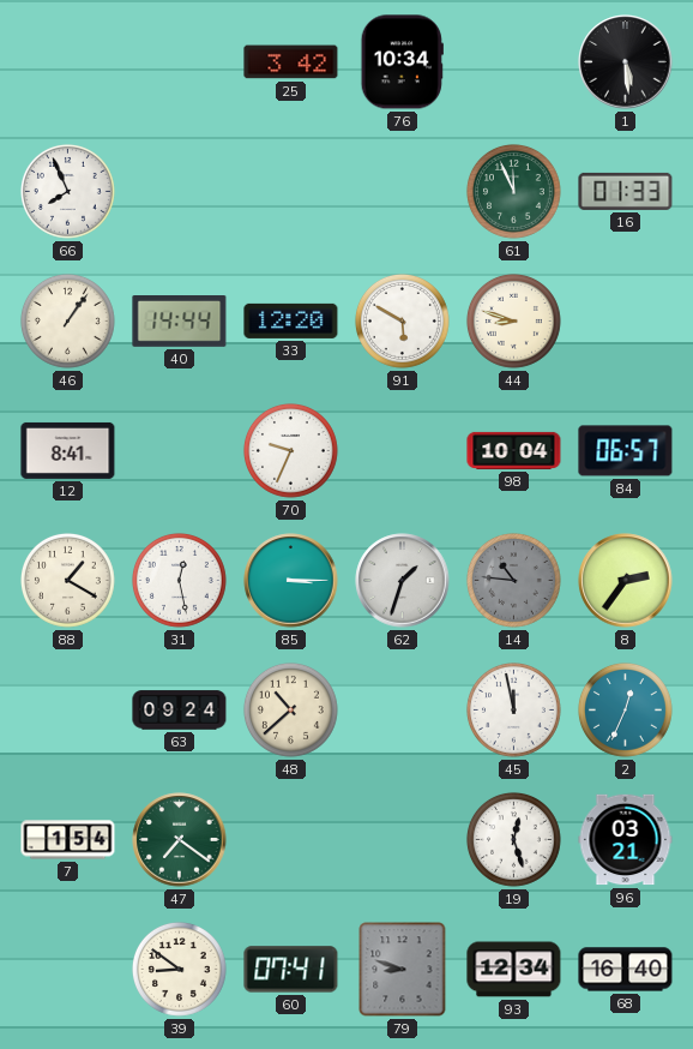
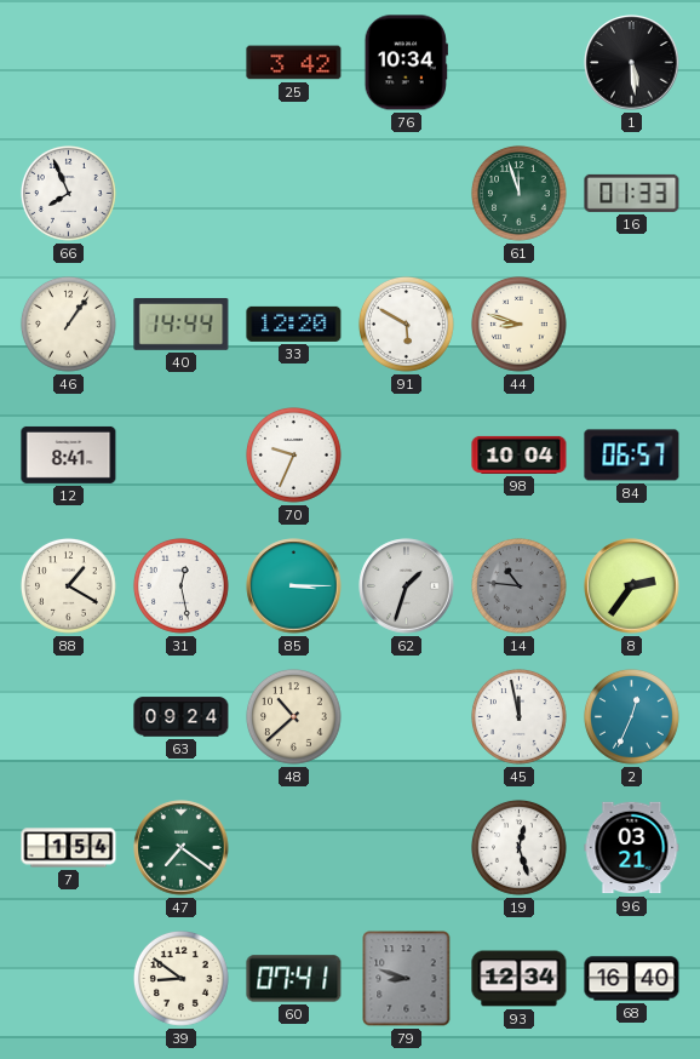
61: 11:56 -> 11:57 (520, 194)
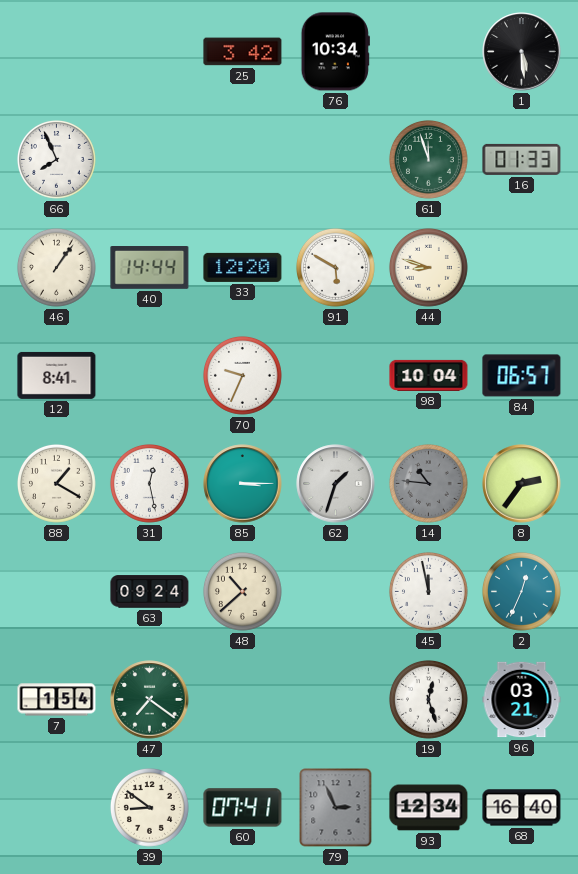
79: 8:48 -> 2:56 (336, 808)
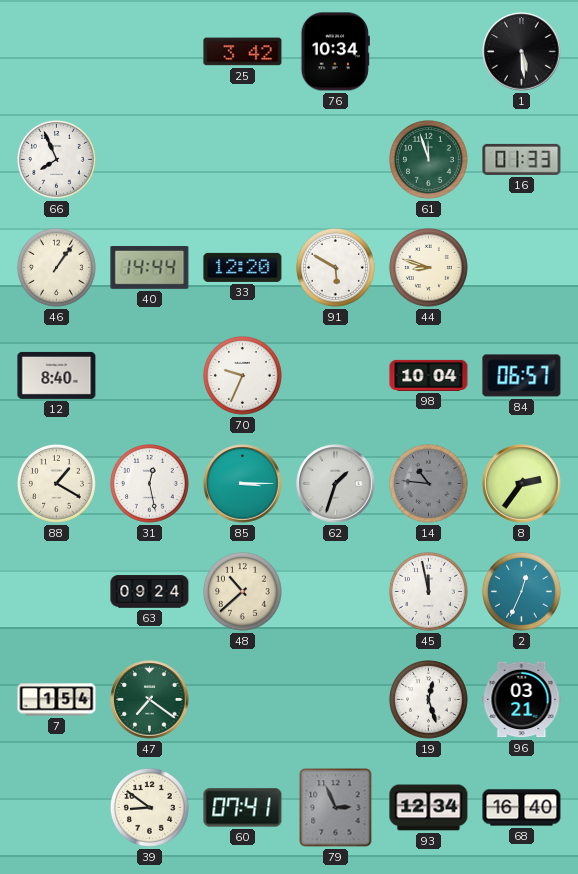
12: 8:41 -> 8:40 (57, 375)
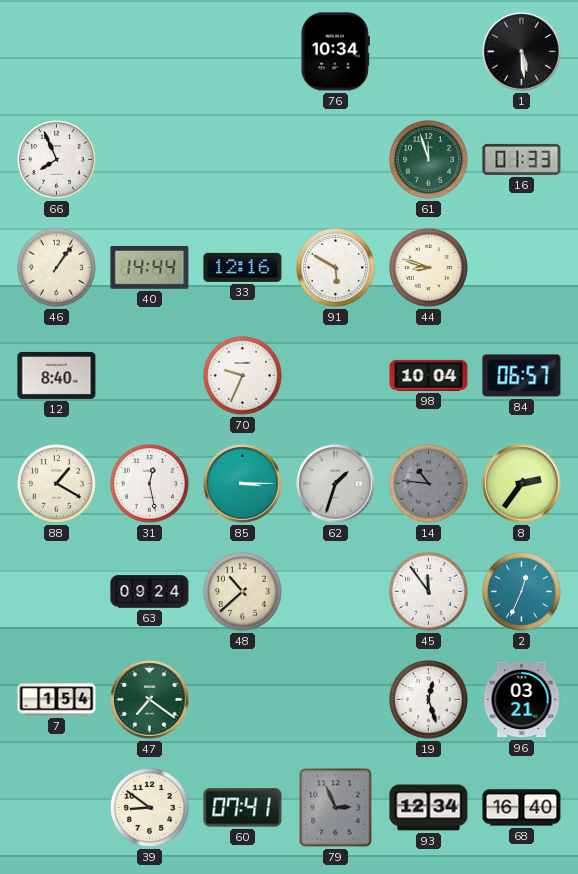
25: 3:42 -> none (243, 52)
33: 12:20 -> 12:16 (243, 267)
45: 11:58 -> 11:54 (429, 592)
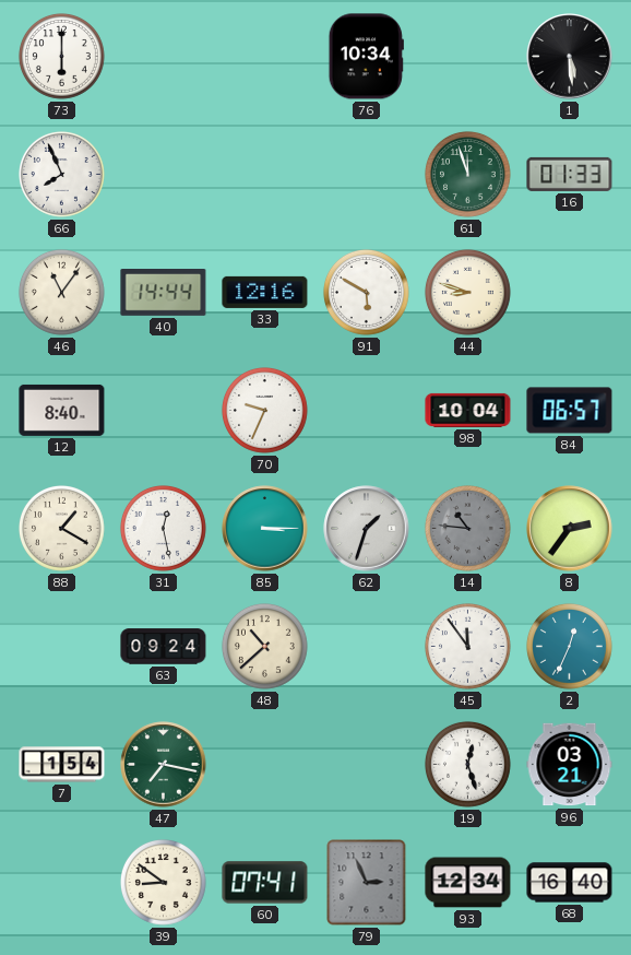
73: none -> 6:00 (62, 57)
46: 1:06 -> 11:06 (62, 293)
47: 7:21 -> 7:17 (164, 765)
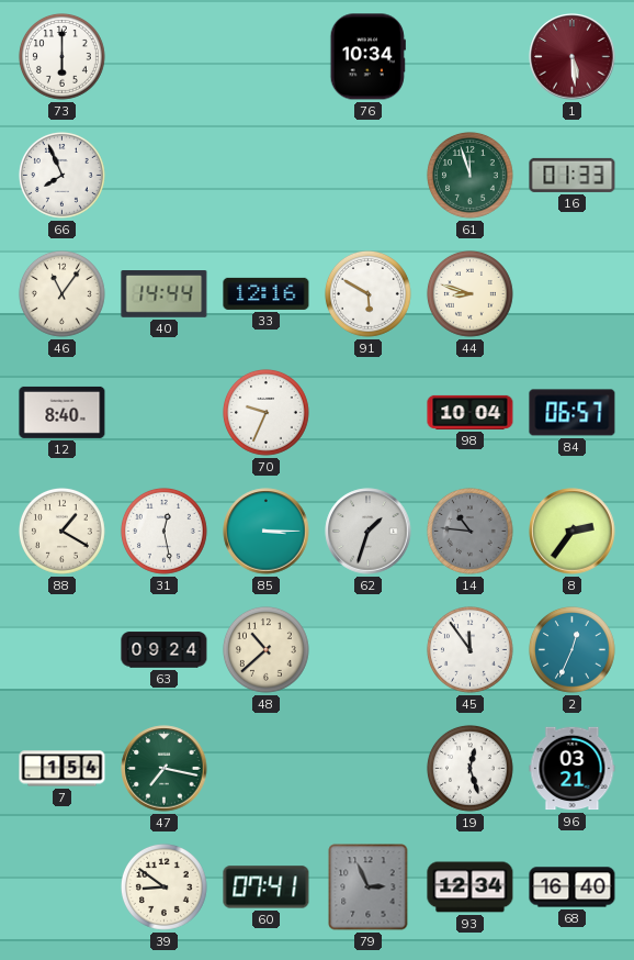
1 dial: black -> burgundy (573, 57)
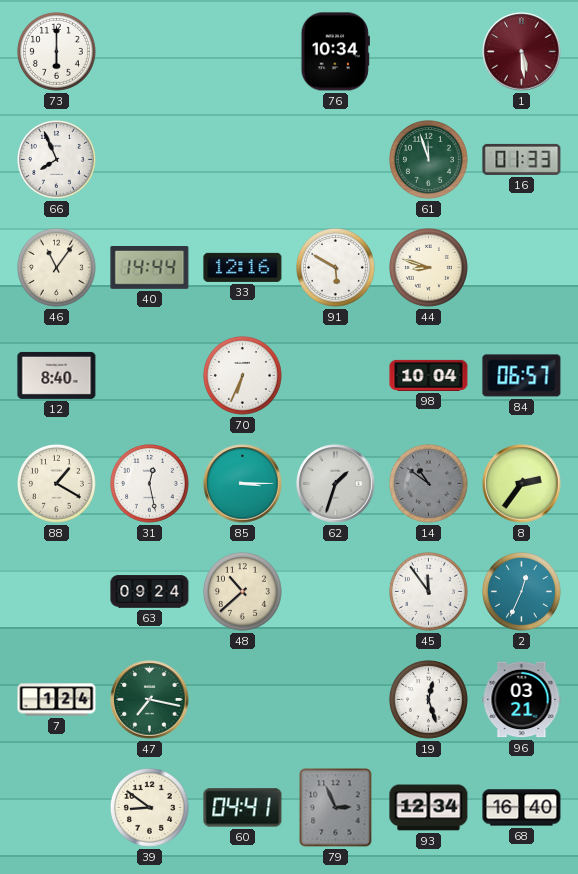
70: 9:34 -> 6:34 (243, 376)
14: 10:46 -> 10:51 (429, 484)
7: 1:54 -> 1:24 (57, 700)
60: 07:41 -> 04:41 (243, 808)
